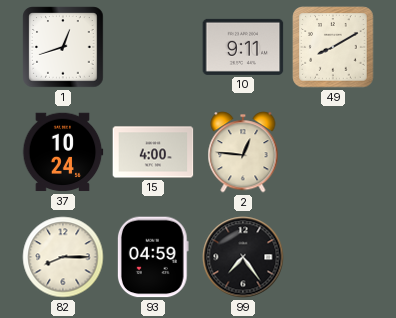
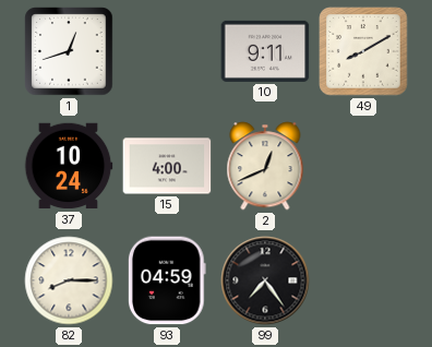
2: 12:46 -> 12:41 (265, 166)
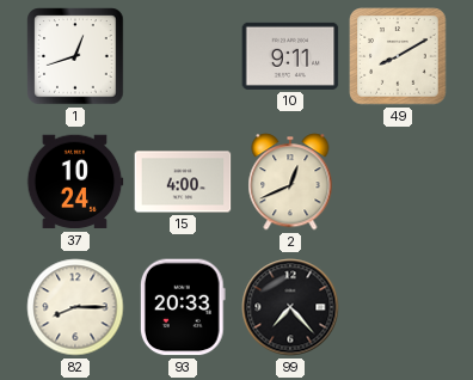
93: 04:59 -> 20:33 (183, 307)
99: 7:24 -> 7:23 (290, 307)
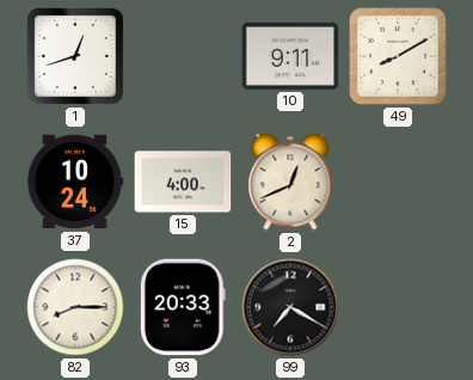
99: 7:23 -> 7:20 (290, 307)
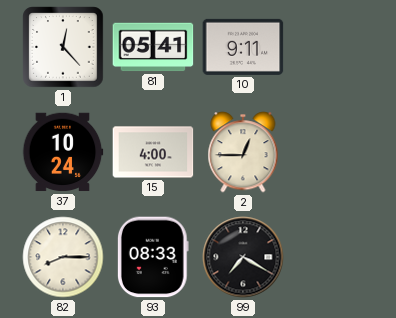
1: 12:42 -> 12:23 (63, 47)
81: none -> 05:41 (153, 47)
49: 8:10 -> none (398, 56)
2: 12:41 -> 12:45 (243, 152)
93: 20:33 -> 08:33 (153, 257)
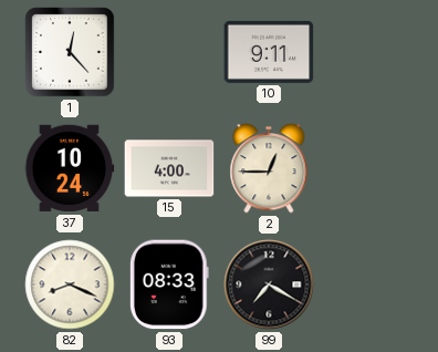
81: 05:41 -> none (153, 47)
82: 8:15 -> 8:19 (70, 284)
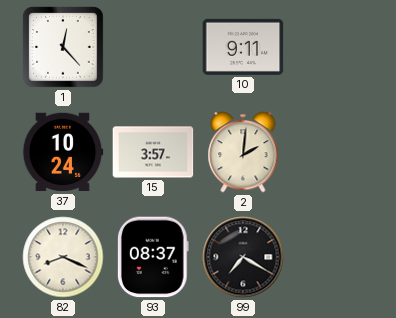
15: 4:00 -> 3:57 (153, 152)
2: 12:45 -> 2:01 (243, 152)
93: 08:33 -> 08:37 (153, 257)
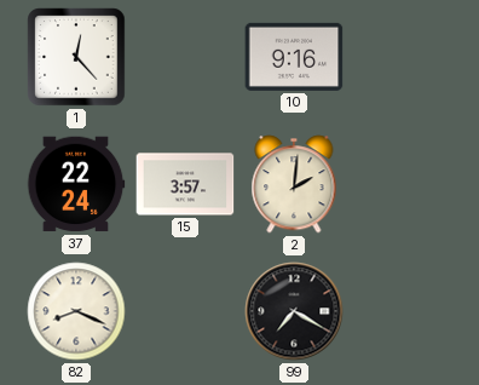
10: 9:11 -> 9:16 (294, 57)
37: 10:24 -> 22:24 (76, 184)
93: 08:37 -> none (153, 257)
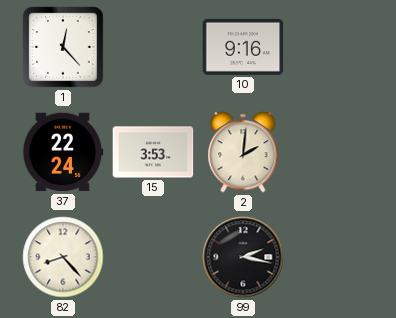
15: 3:57 -> 3:53 (153, 152)
82: 8:19 -> 8:23 (63, 257)
99: 7:20 -> 2:17 (243, 257)
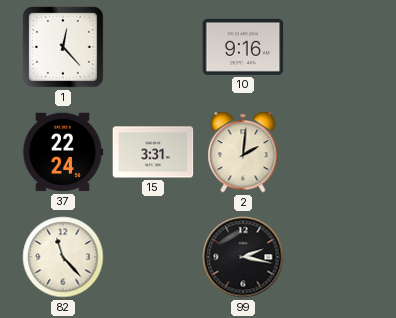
15: 3:53 -> 3:31 (153, 152)
82: 8:23 -> 11:23 (63, 257)
